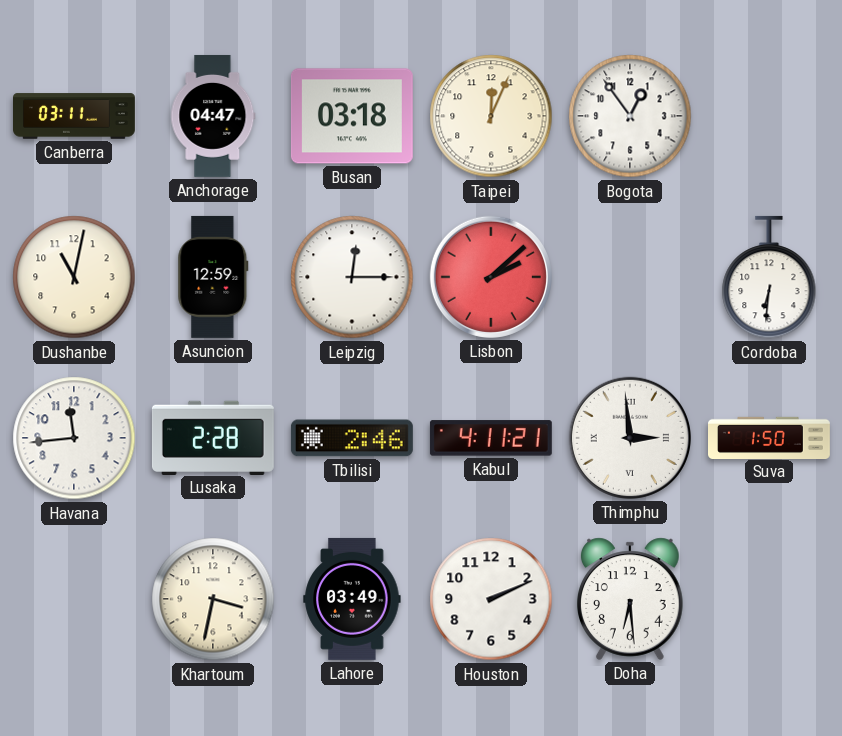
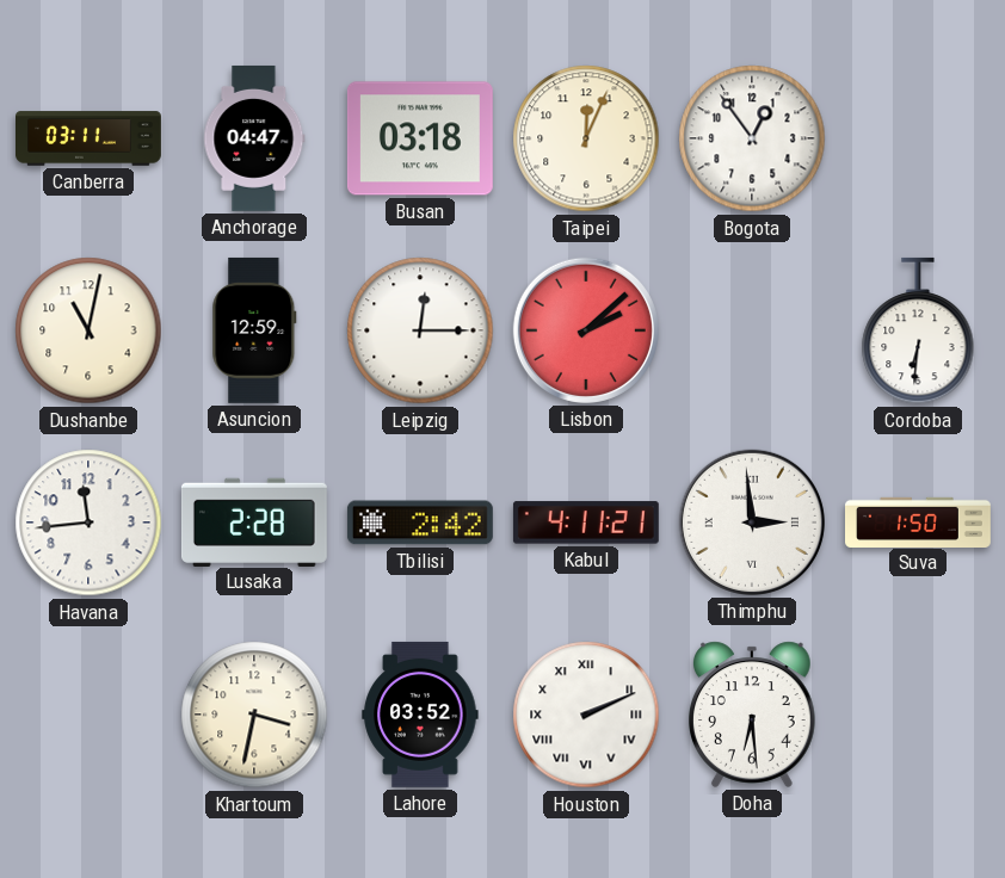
Tbilisi: 2:46 -> 2:42 (420, 523)
Lahore: 03:49 -> 03:52 (420, 715)
Houston numerals: Arabic -> Roman (586, 715)
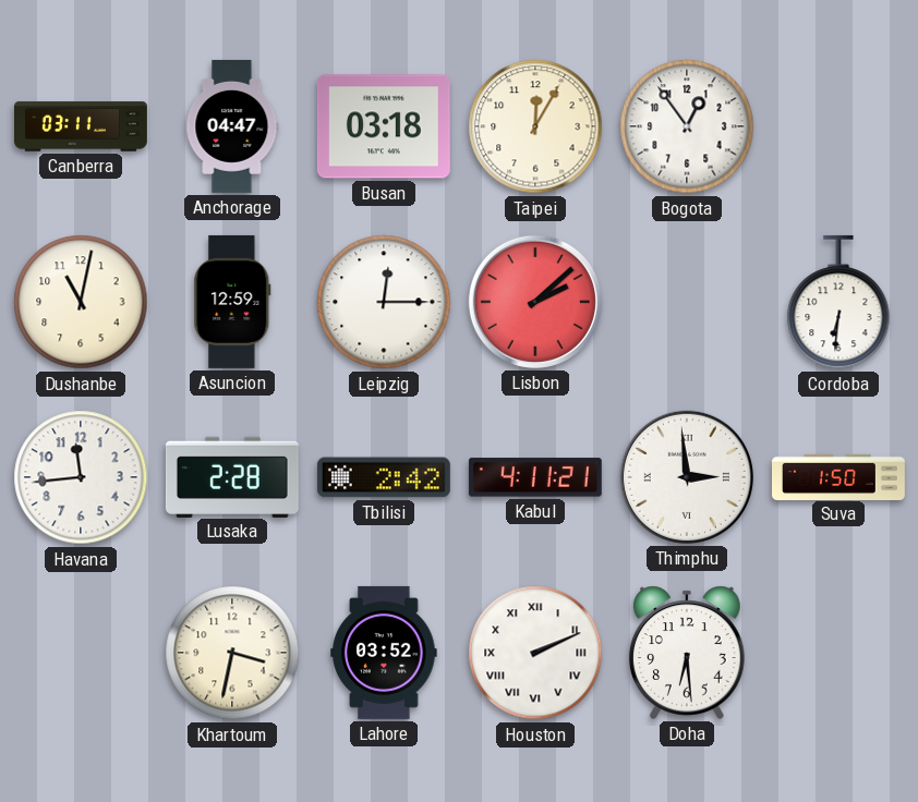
Taipei: 12:04 -> 12:05 (535, 126)
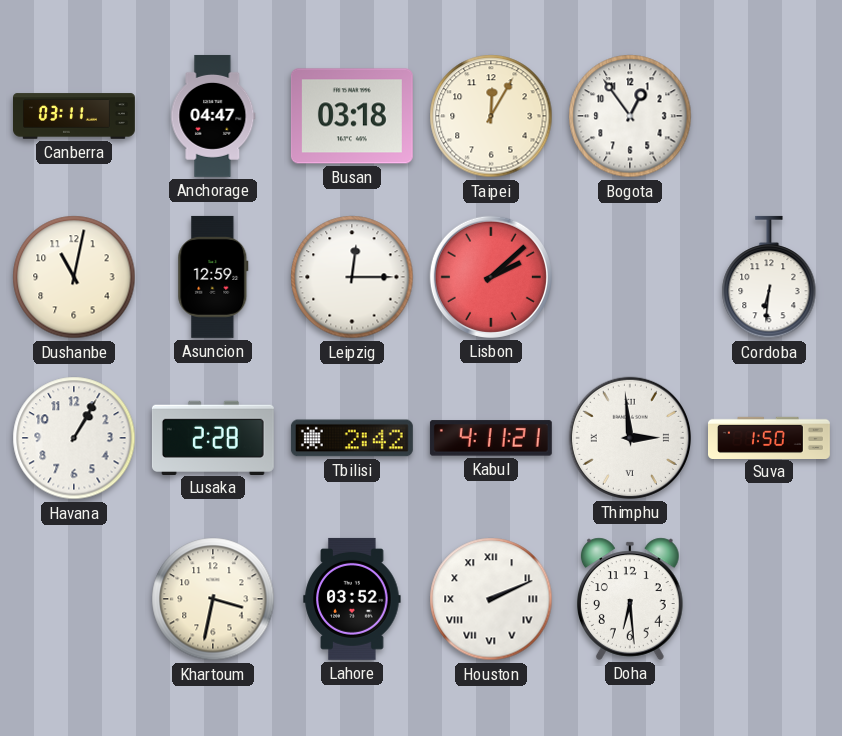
Havana: 11:44 -> 1:05 (74, 438)
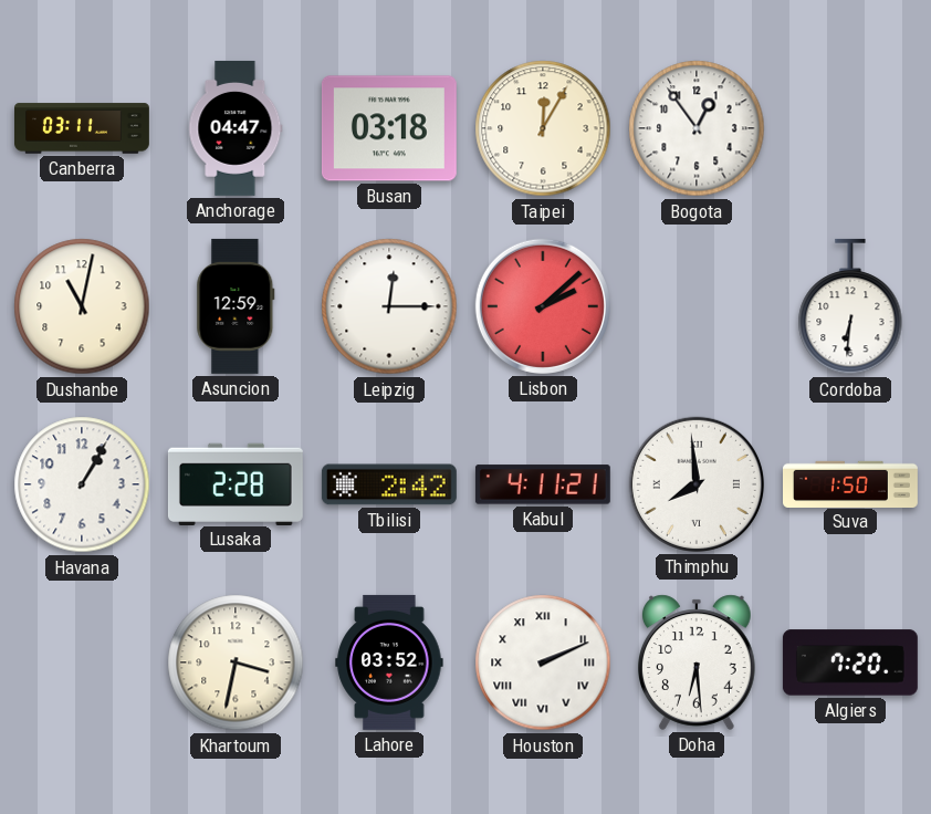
Thimphu: 2:59 -> 7:59 (697, 484)
Algiers: none -> 7:20 (850, 662)
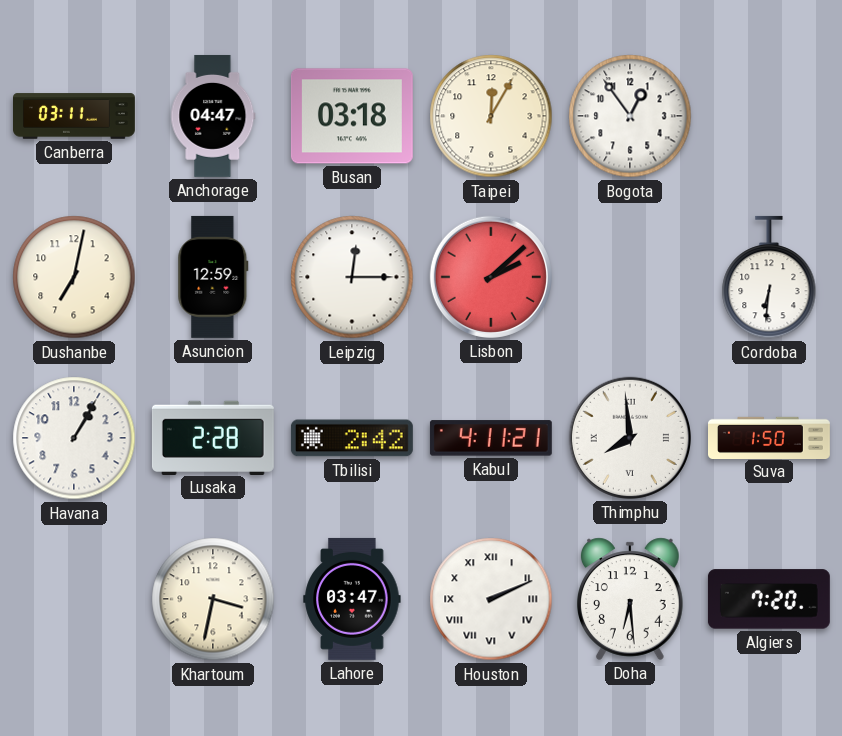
Dushanbe: 11:02 -> 7:02 (74, 277)
Lahore: 03:52 -> 03:47 (352, 599)
